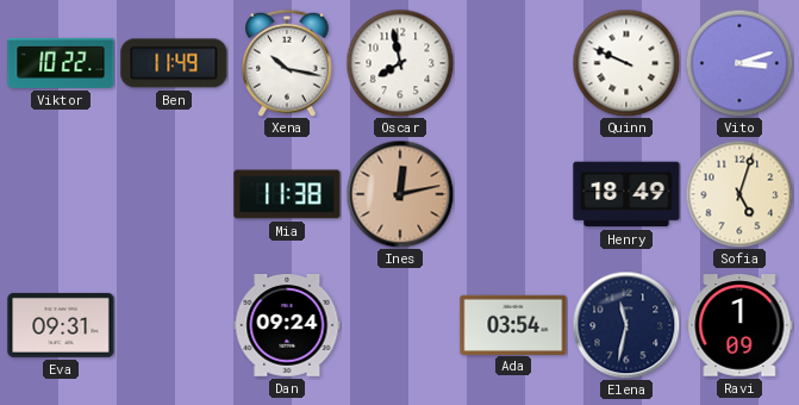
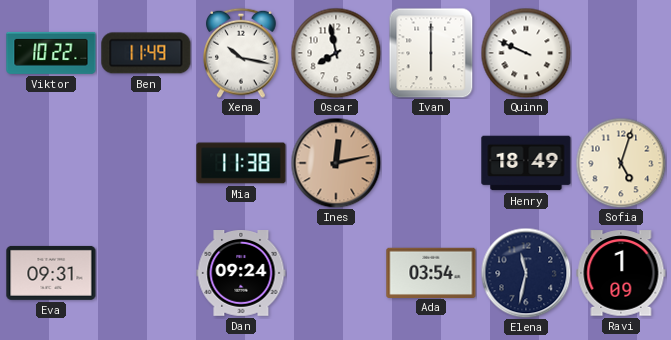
Ivan: none -> 6:00 (431, 53)
Vito: 3:12 -> none (739, 63)
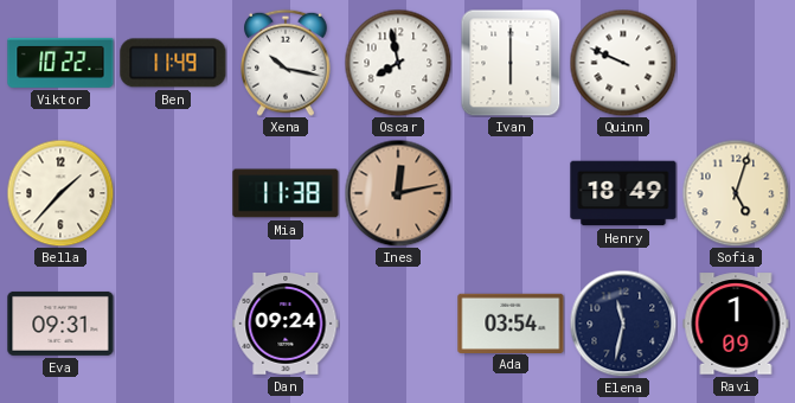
Bella: none -> 1:37 (60, 193)
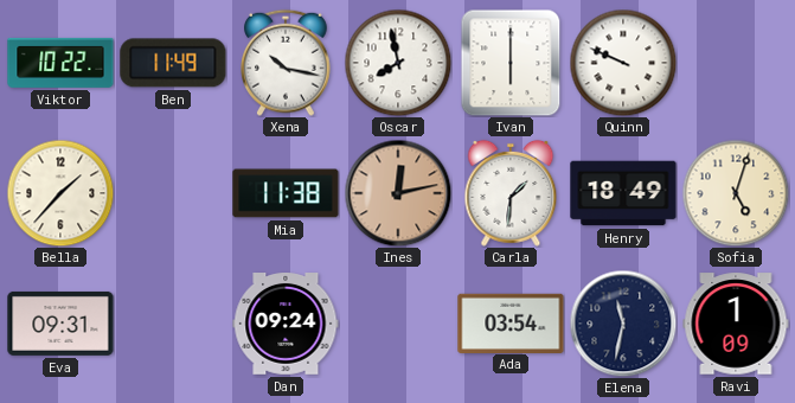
Carla: none -> 1:31 (511, 193)
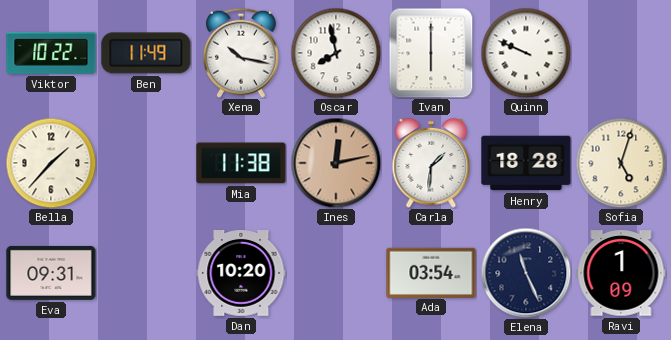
Henry: 18:49 -> 18:28 (526, 163)
Dan: 09:24 -> 10:20 (241, 274)
Elena: 11:32 -> 11:26 (526, 273)
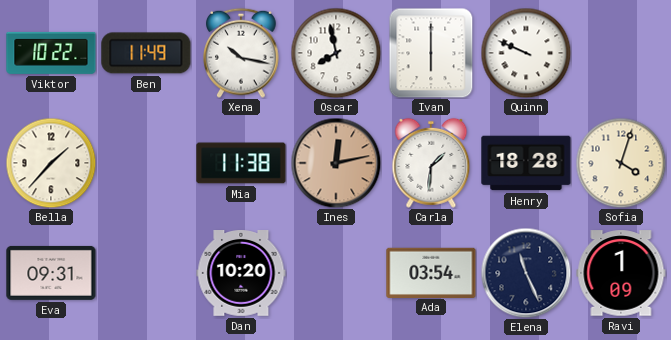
Sofia: 5:03 -> 4:03 (621, 163)
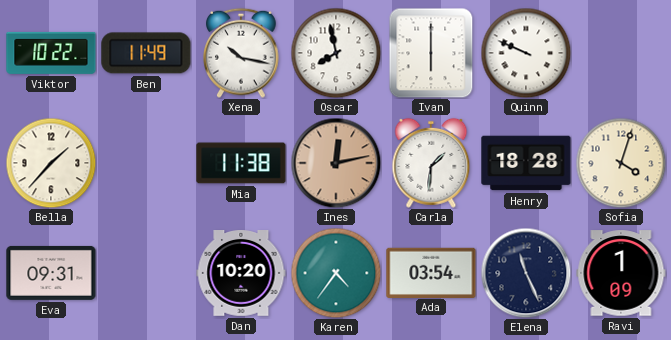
Karen: none -> 4:36 (336, 273)
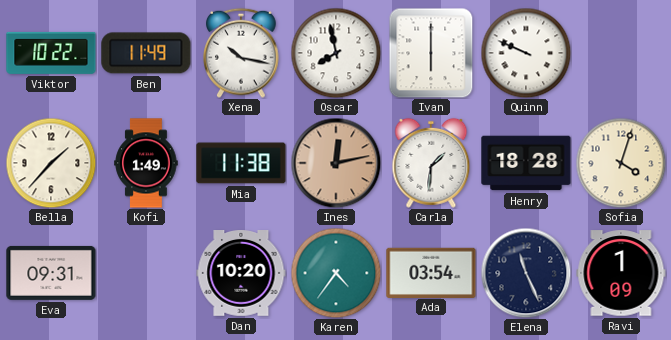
Kofi: none -> 1:49 (146, 163)
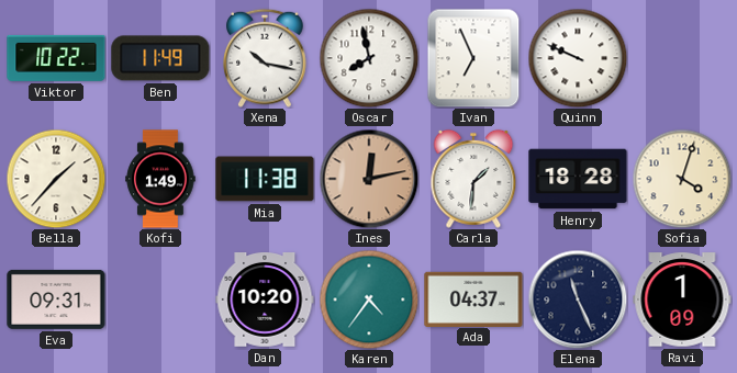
Ivan: 6:00 -> 6:56 (473, 58)
Ada: 03:54 -> 04:37 (473, 298)
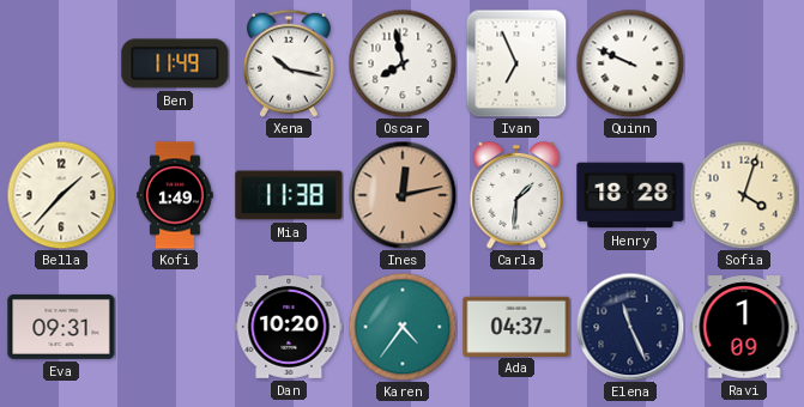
Viktor: 10:22 -> none (56, 58)
